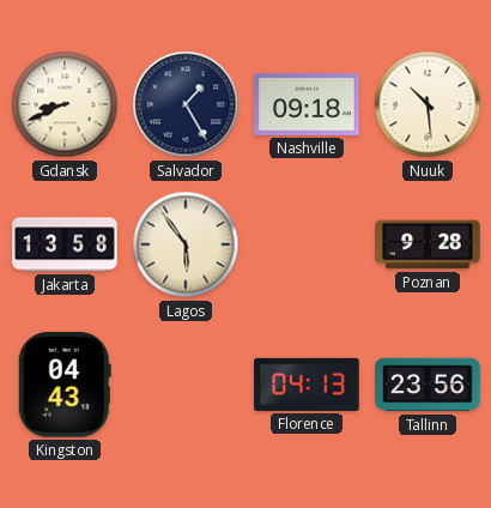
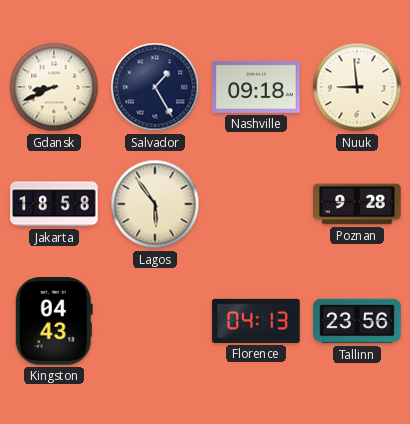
Nuuk: 10:29 -> 8:59 (357, 87)
Jakarta: 13:58 -> 18:58 (54, 204)
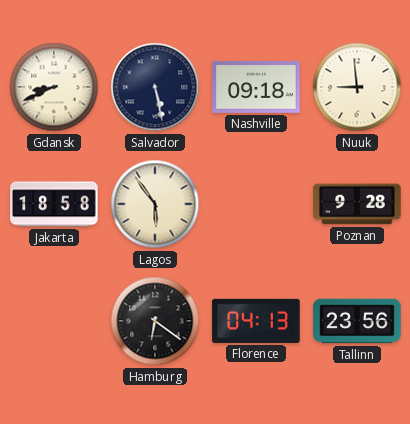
Salvador: 1:25 -> 5:28 (155, 87)
Kingston: 04:43 -> none (54, 321)
Hamburg: none -> 6:21 (155, 321)
